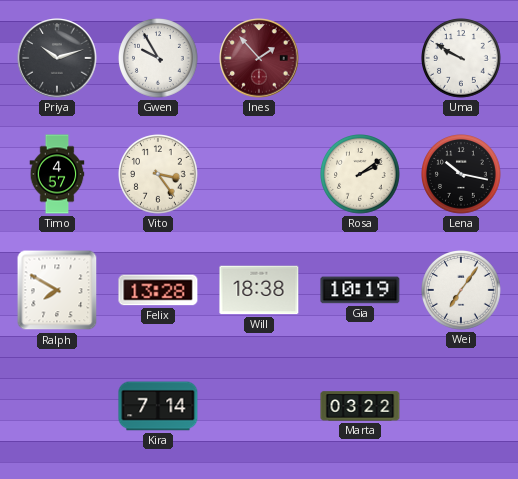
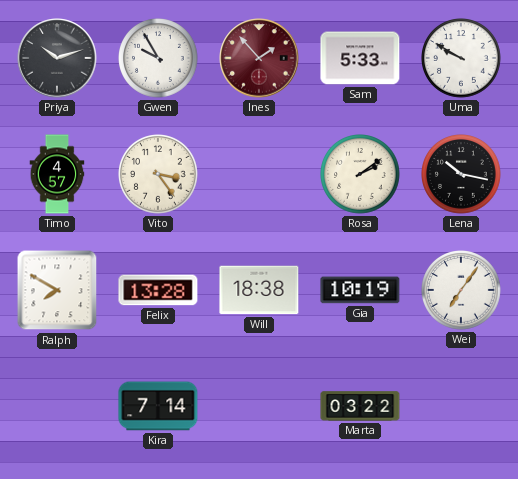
Sam: none -> 5:33 (360, 58)
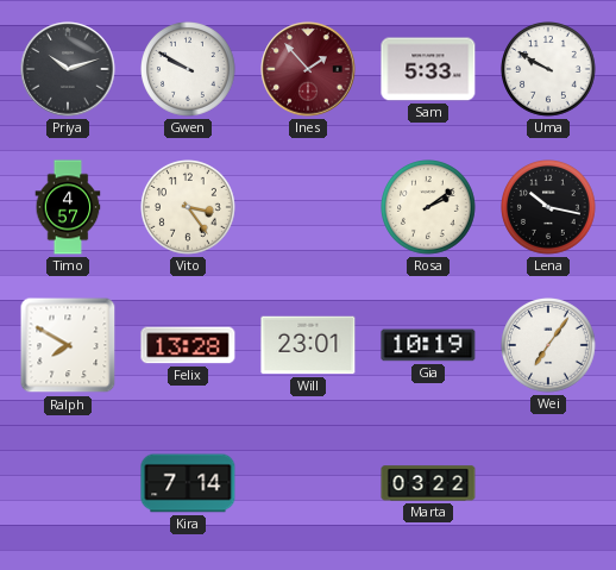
Gwen: 9:55 -> 9:50 (189, 70)
Will: 18:38 -> 23:01 (308, 345)
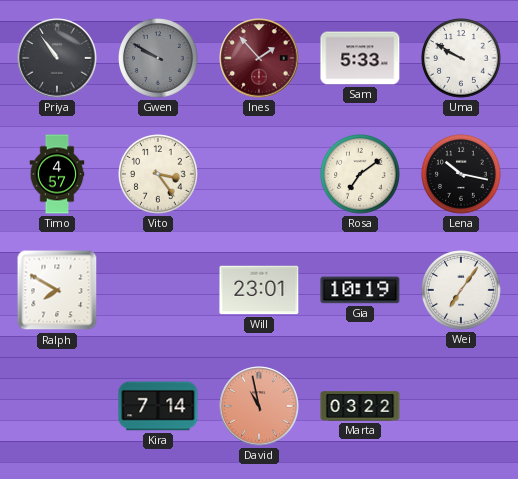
Priya: 10:12 -> 10:54 (57, 58)
Gwen dial: white -> grey (159, 59)
Rosa: 2:09 -> 7:09 (361, 175)
Felix: 13:28 -> none (188, 345)
David: none -> 10:58 (259, 406)
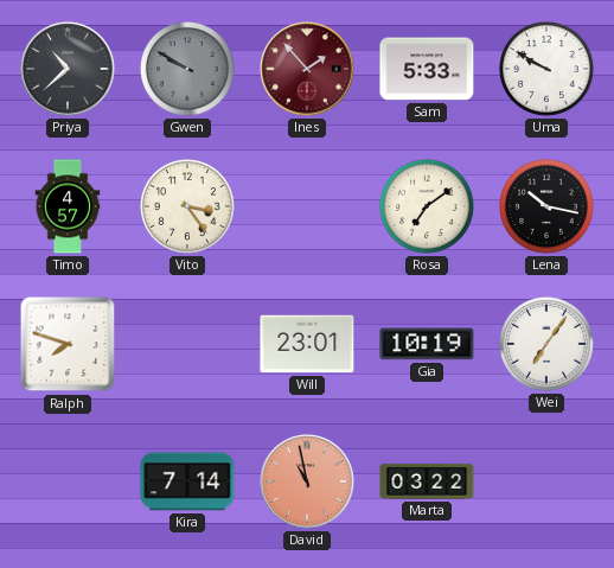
Priya: 10:54 -> 10:38 (68, 69)
Ralph: 7:50 -> 7:48 (68, 344)
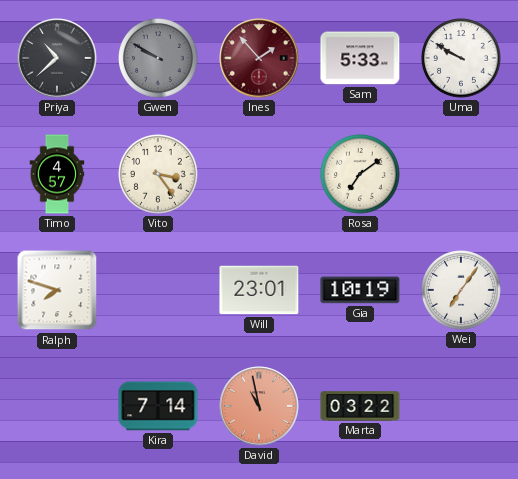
Lena: 10:17 -> none (548, 208)
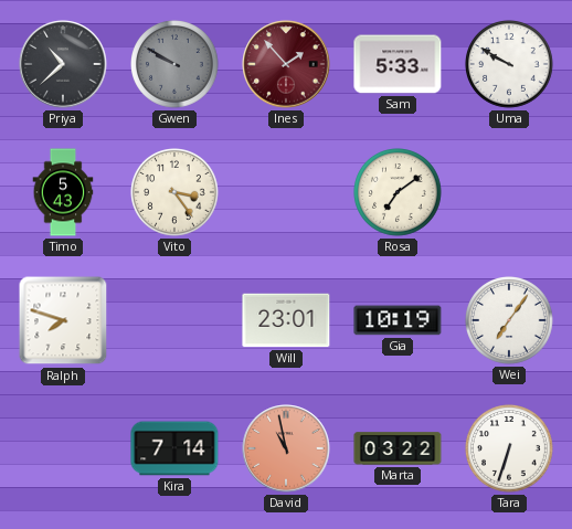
Timo: 4:57 -> 5:43 (63, 192)
Tara: none -> 6:33 (510, 449)
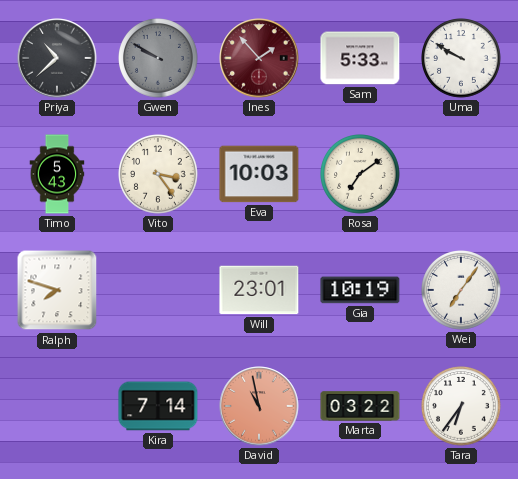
Eva: none -> 10:03 (259, 174)
Tara: 6:33 -> 6:36 (462, 407)
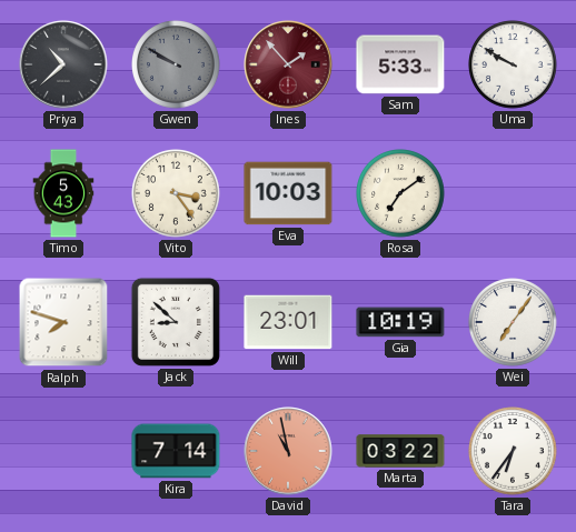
Jack: none -> 8:52 (176, 322)
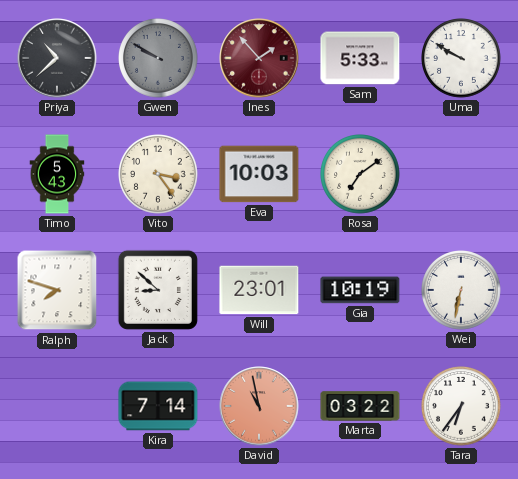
Wei: 7:06 -> 6:32 (462, 291)
